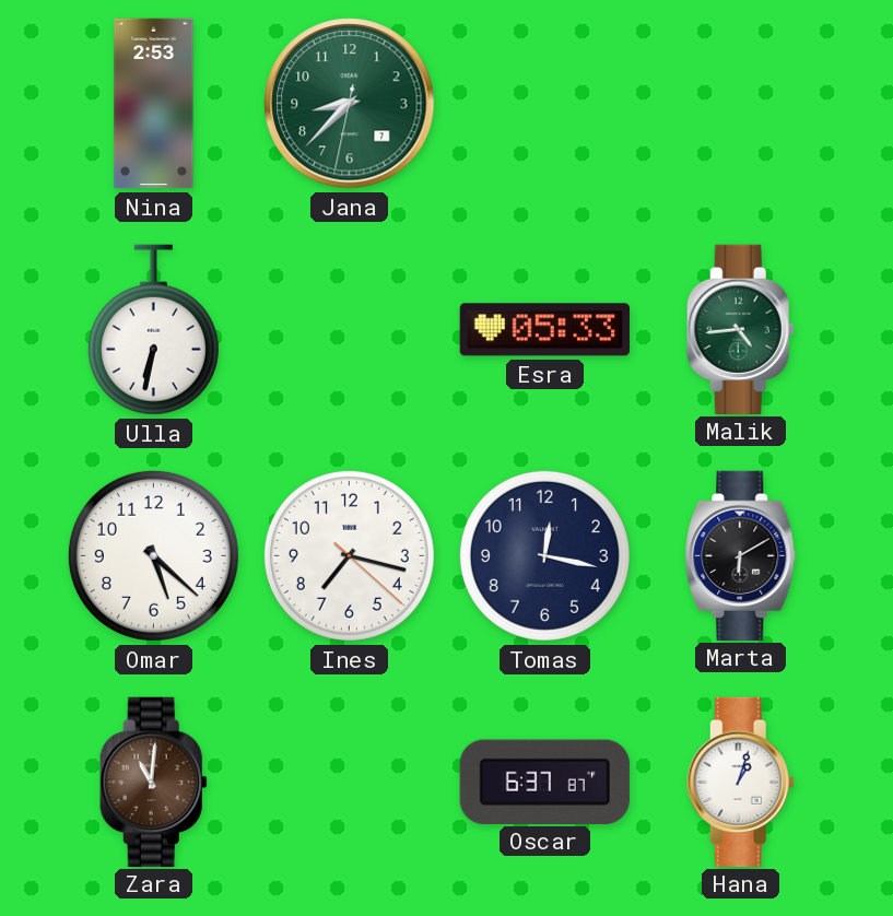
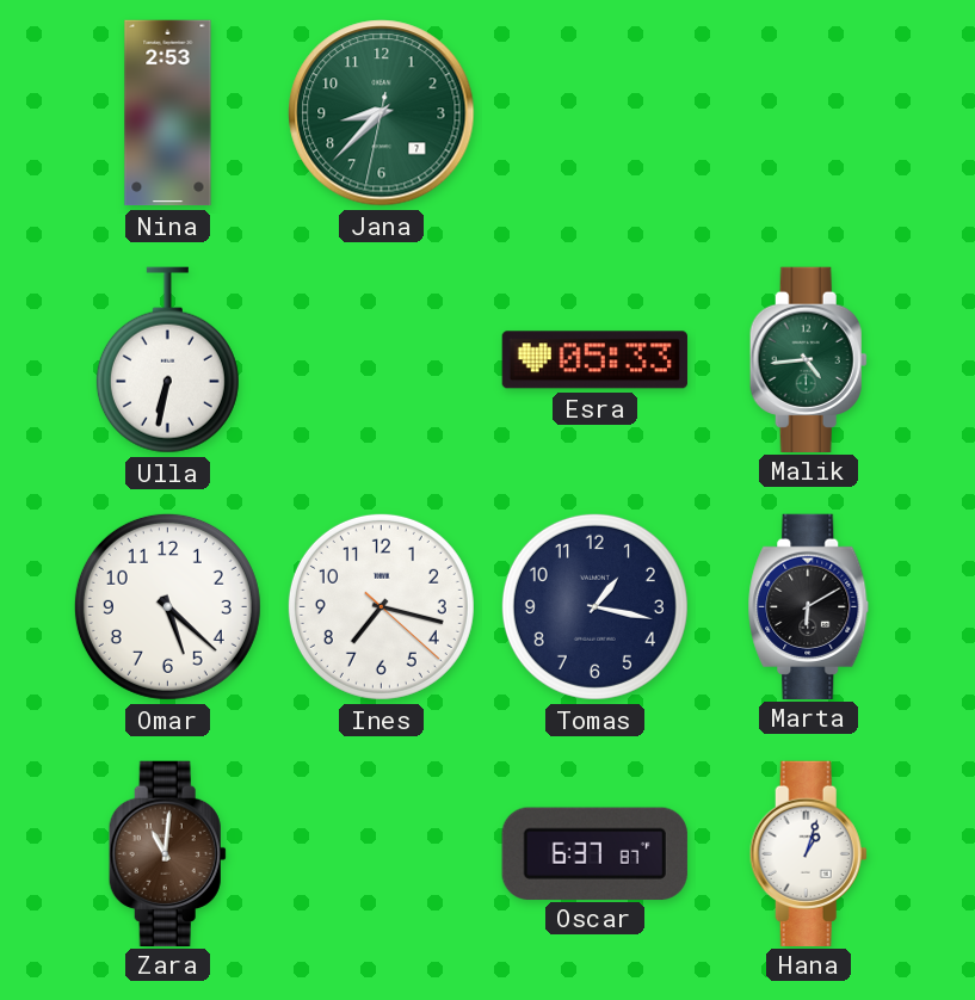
Tomas: 12:17 -> 1:17 (594, 606)
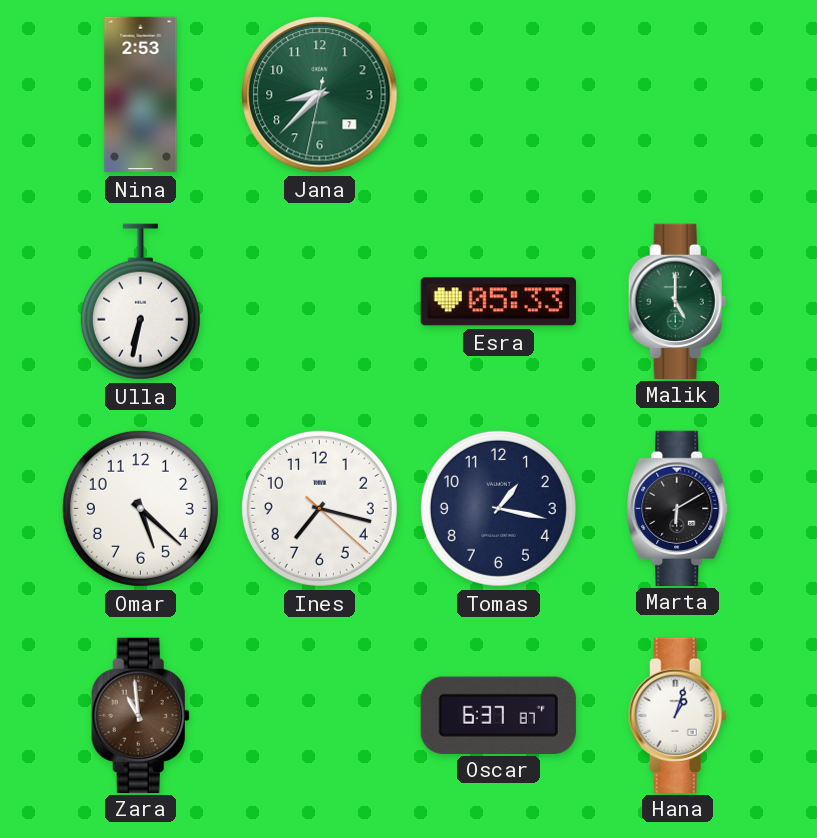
Malik: 4:44 -> 5:00 (677, 301)
Zara: 11:01 -> 10:59 (140, 715)
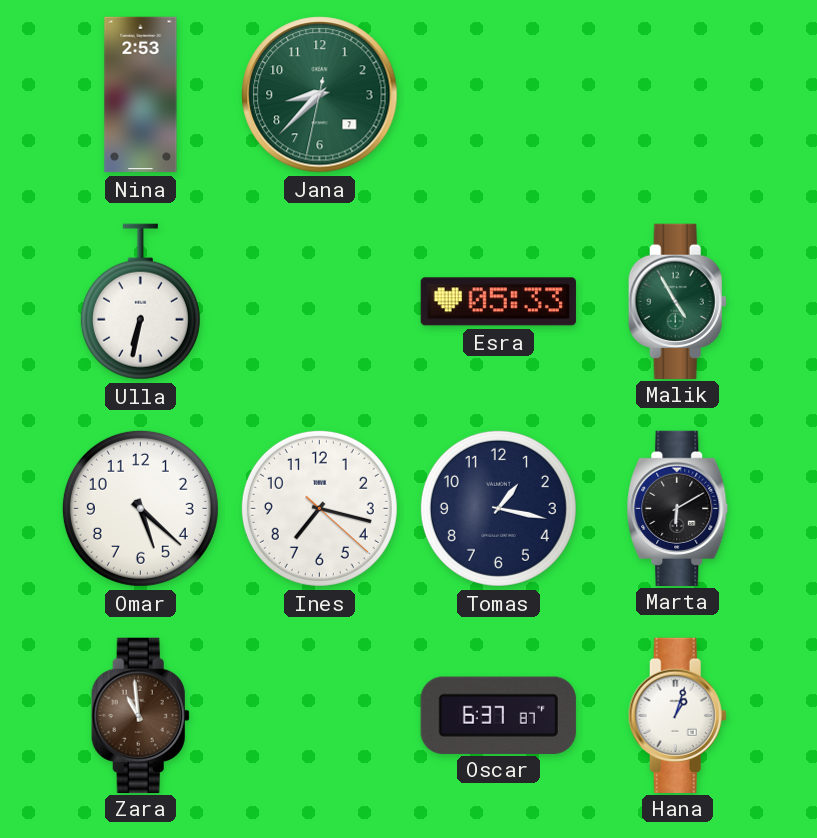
Malik: 5:00 -> 4:55 (677, 301)
